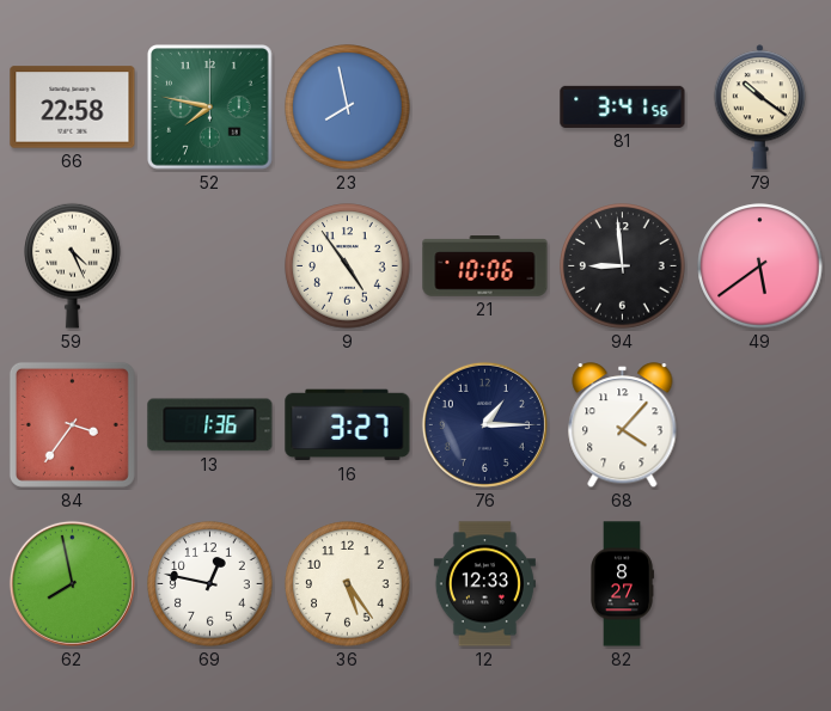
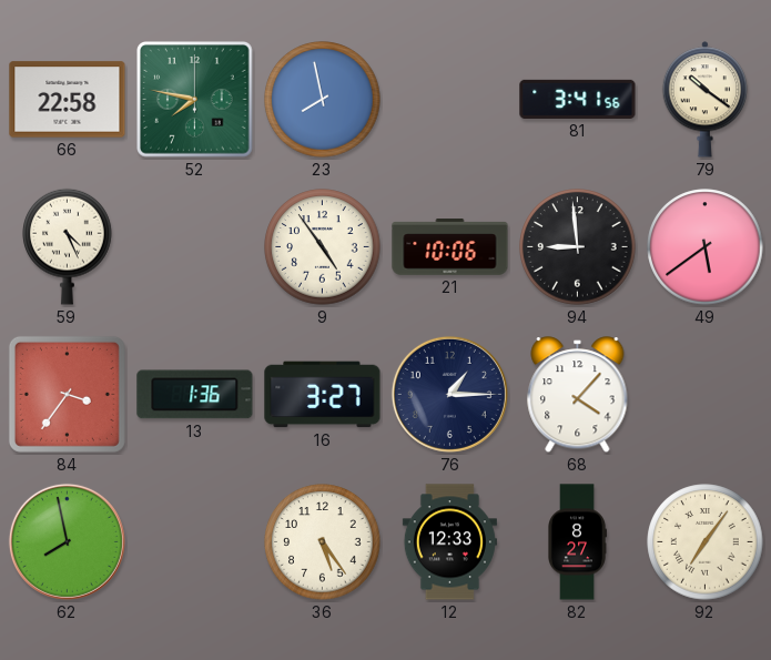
69: 12:47 -> none (210, 584)
92: none -> 7:06 (706, 542)
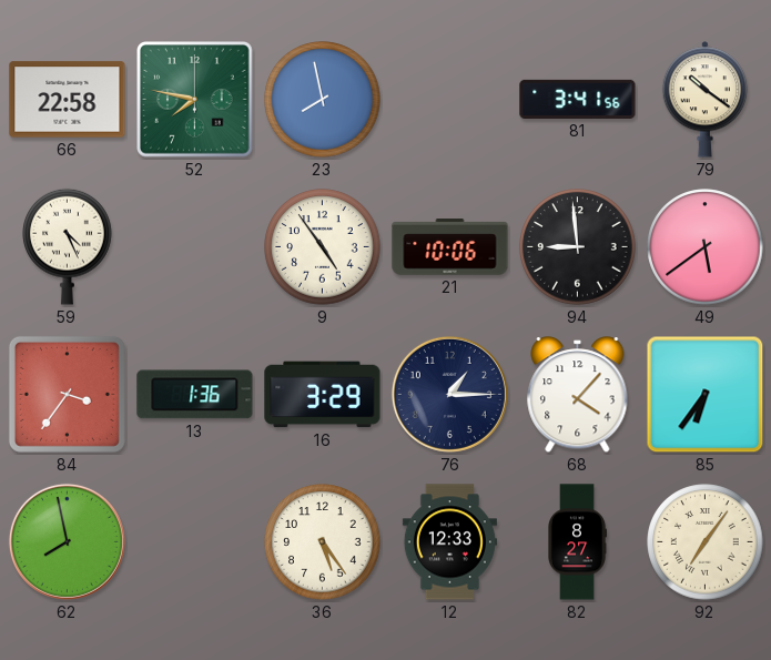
16: 3:27 -> 3:29 (323, 395)
85: none -> 6:36 (706, 395)
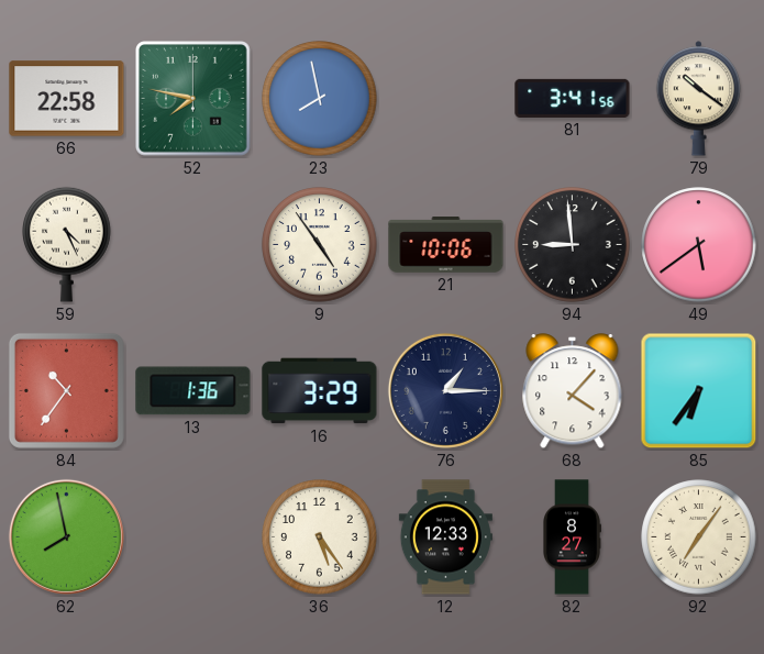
84: 3:36 -> 10:36 (66, 390)
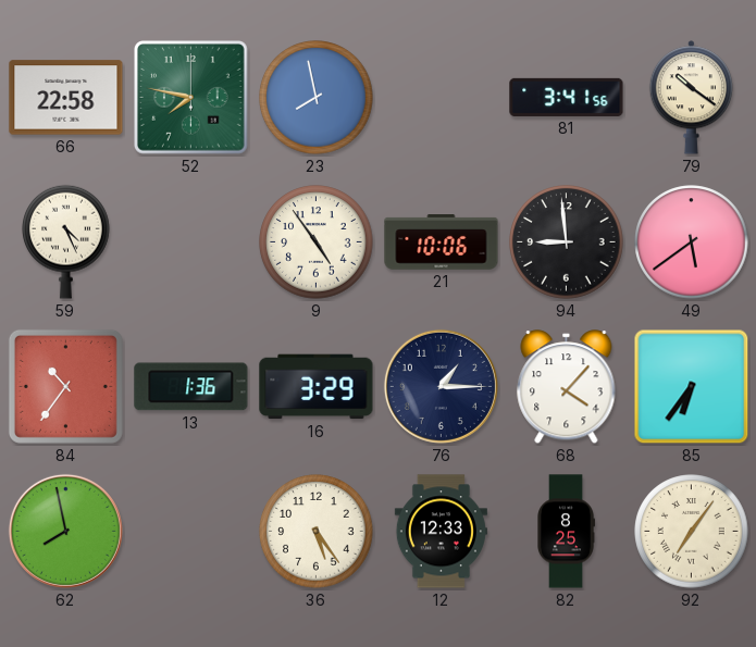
82: 8:27 -> 8:25 (567, 532)
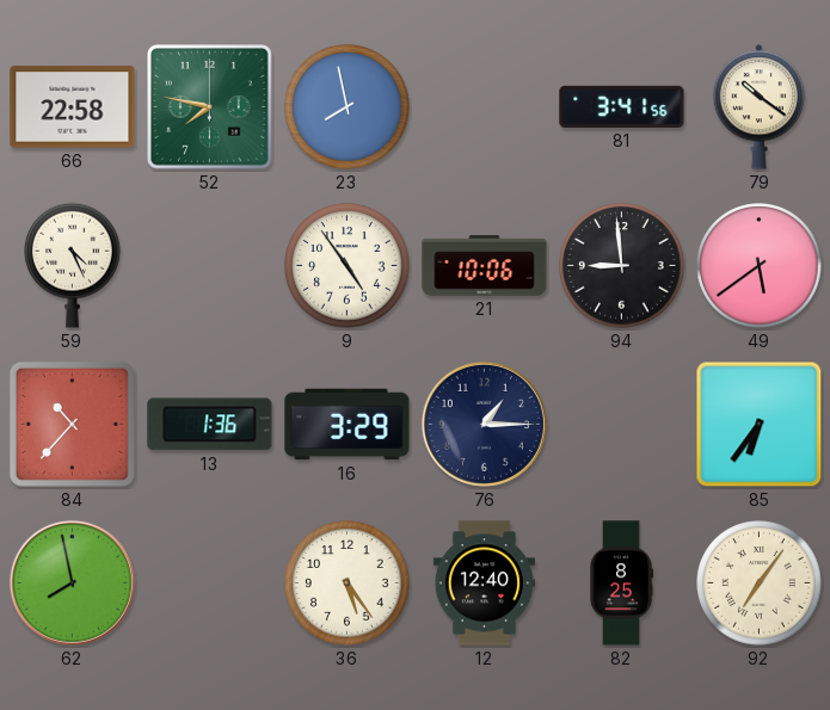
84: 10:36 -> 10:37 (72, 424)
68: 4:07 -> none (567, 387)
12: 12:33 -> 12:40 (484, 584)
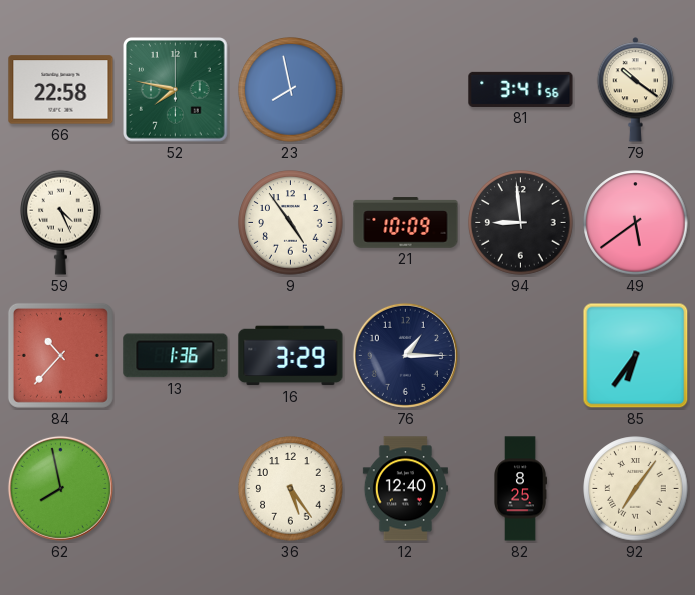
21: 10:06 -> 10:09 (406, 223)
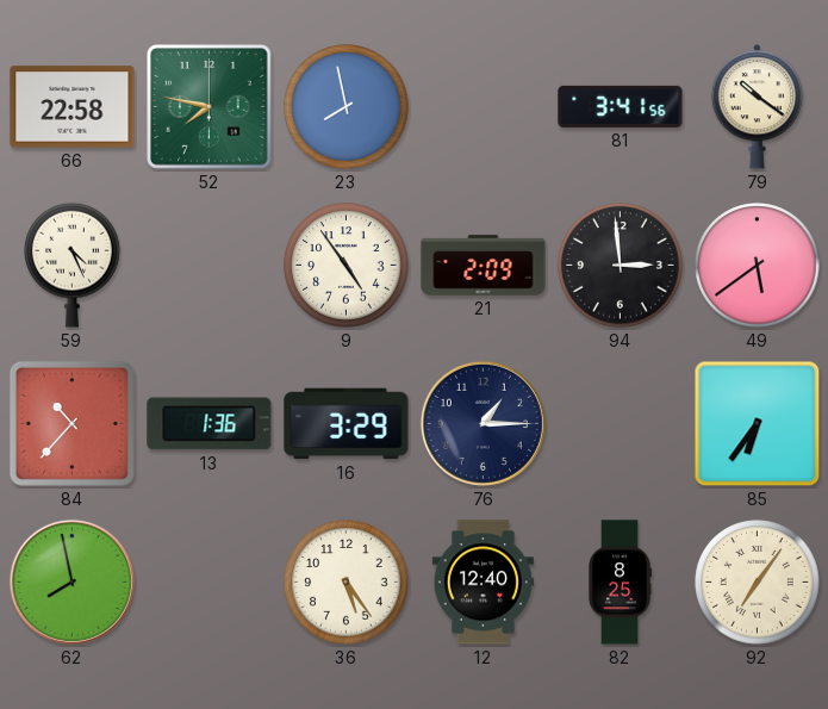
21: 10:09 -> 2:09 (484, 266)
94: 8:59 -> 2:59 (621, 266)
